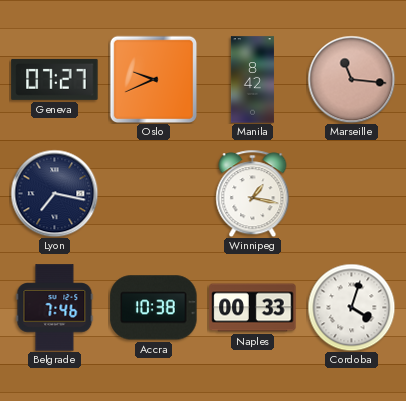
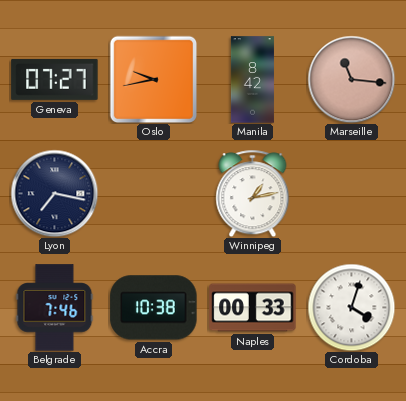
Oslo: 9:41 -> 9:43 (153, 79)
Winnipeg: 1:17 -> 1:13 (253, 193)
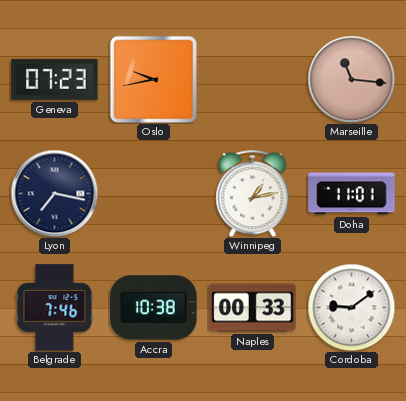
Geneva: 07:27 -> 07:23 (55, 79)
Manila: 8:42 -> none (252, 80)
Doha: none -> 11:01 (352, 194)
Cordoba: 4:03 -> 9:09 (351, 307)
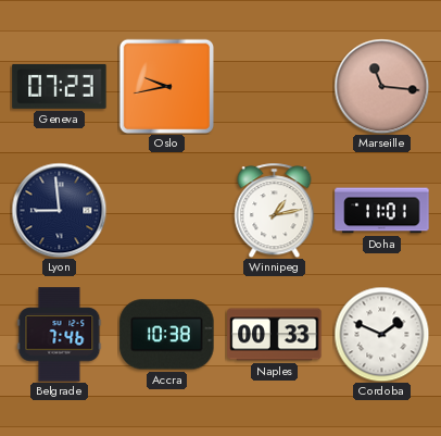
Lyon: 7:17 -> 8:59 (59, 210)
Cordoba: 9:09 -> 1:49 (381, 334)
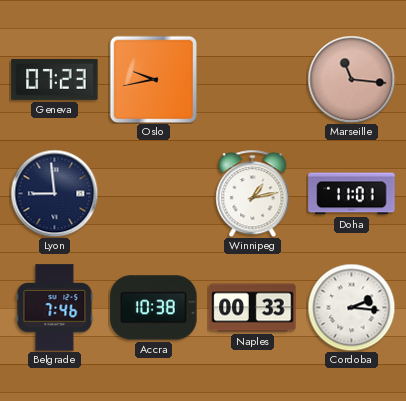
Cordoba: 1:49 -> 2:16 (351, 307)
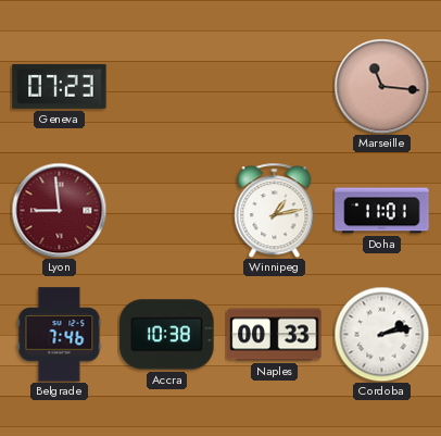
Oslo: 9:43 -> none (153, 79)
Lyon dial: navy -> burgundy (59, 210)
Cordoba: 2:16 -> 2:13 (381, 334)
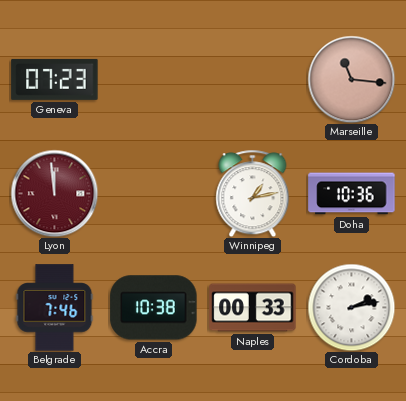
Lyon: 8:59 -> 11:59 (54, 193)
Doha: 11:01 -> 10:36 (352, 194)
